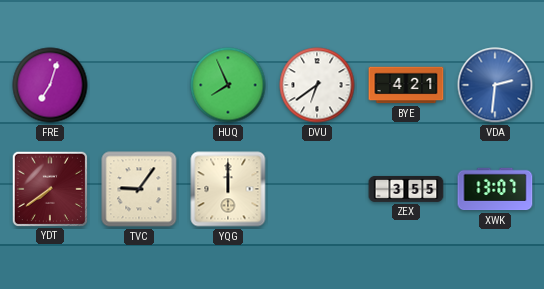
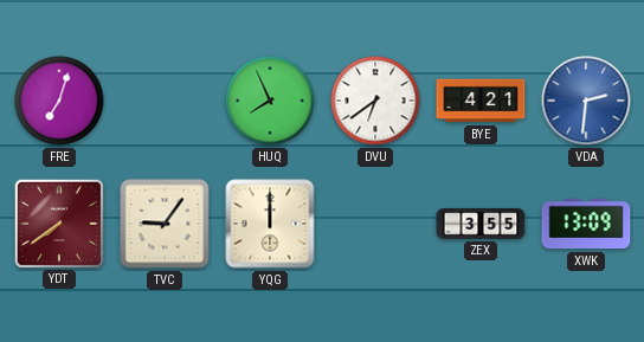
XWK: 13:07 -> 13:09 (586, 224)
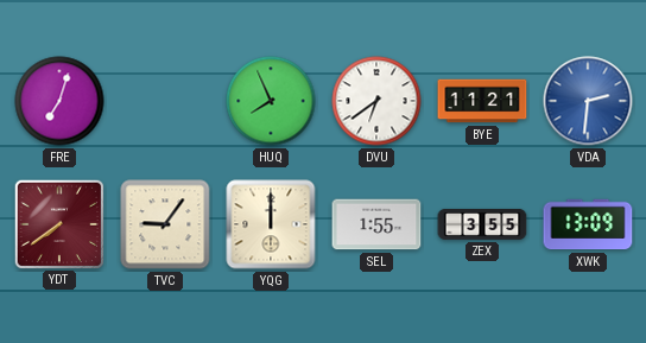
BYE: 4:21 -> 11:21 (482, 101)
SEL: none -> 1:55 (376, 224)
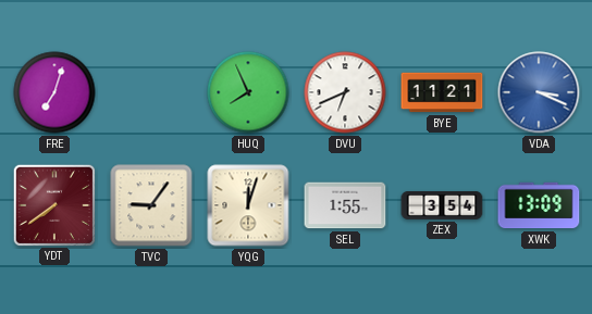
DVU: 6:39 -> 6:41 (345, 92)
VDA: 2:31 -> 3:19 (539, 92)
YQG: 12:00 -> 12:03 (248, 205)
ZEX: 3:55 -> 3:54 (442, 205)
